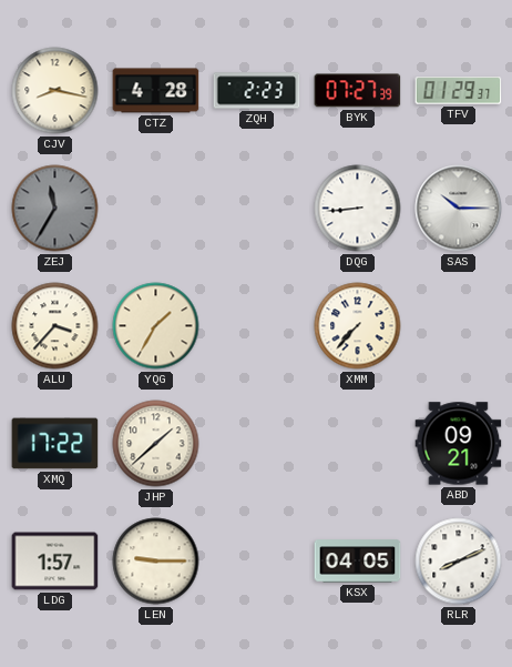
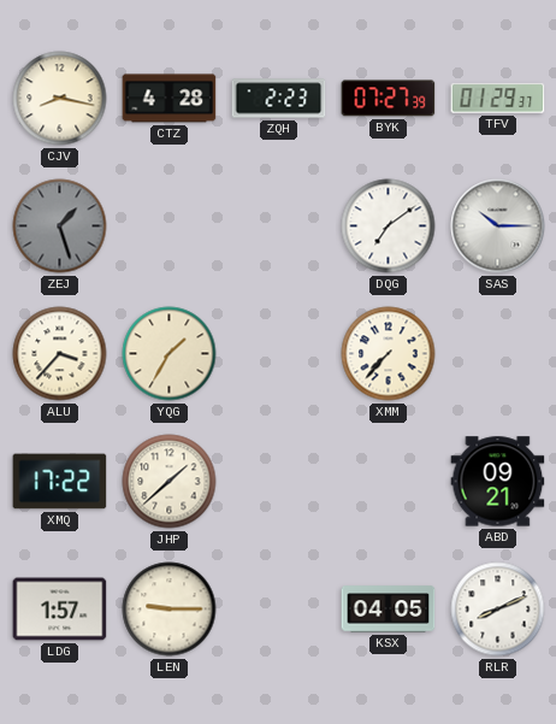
ZEJ: 11:35 -> 1:27 (60, 226)
DQG: 8:44 -> 7:09 (389, 226)
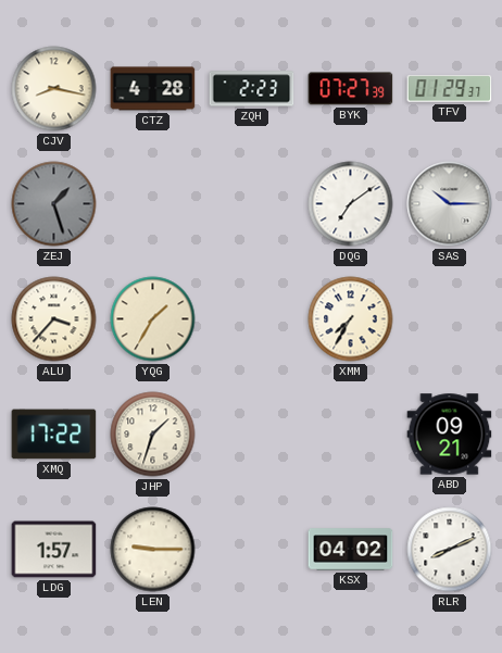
XMM: 7:37 -> 7:35 (351, 319)
JHP: 1:38 -> 1:33 (153, 435)
KSX: 04:05 -> 04:02 (351, 550)
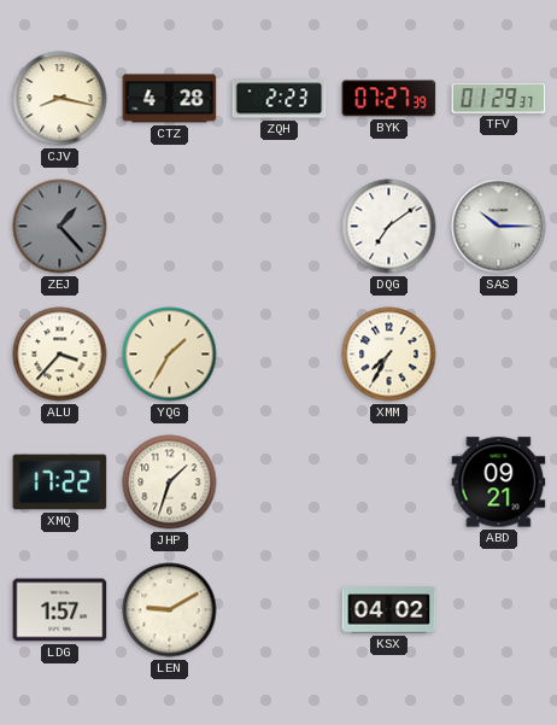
ZEJ: 1:27 -> 1:23 (60, 227)
LEN: 9:15 -> 9:10 (170, 610)
RLR: 8:11 -> none (450, 550)
